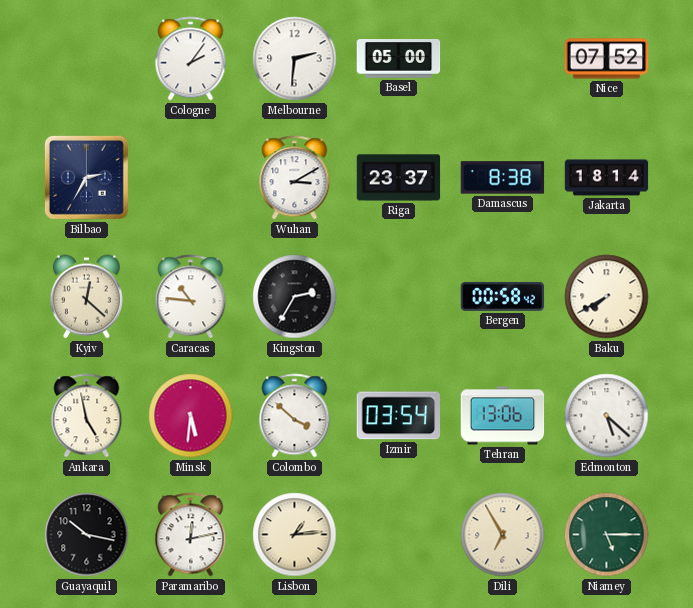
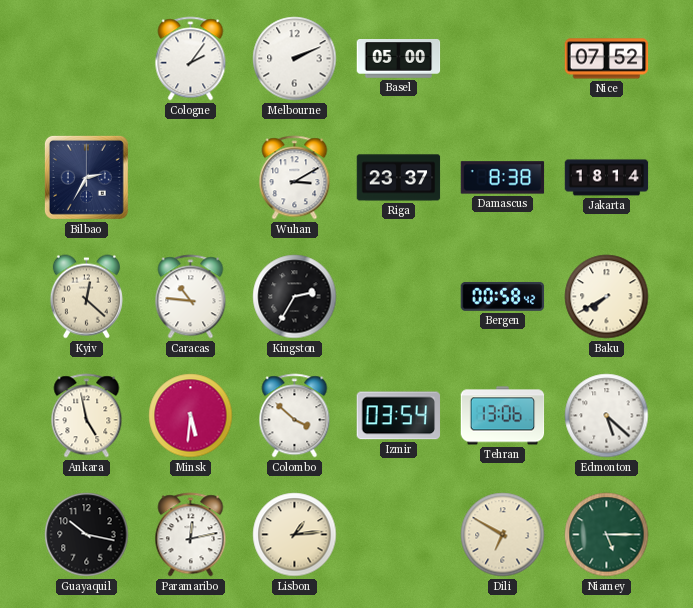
Melbourne: 2:31 -> 2:11 (295, 59)
Dili: 6:55 -> 6:50 (503, 535)
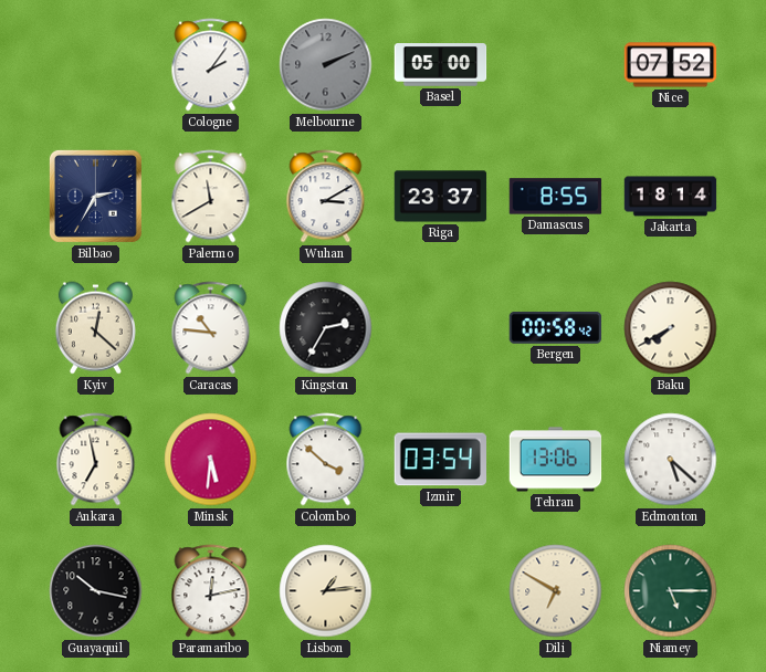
Melbourne dial: white -> grey (326, 65)
Palermo: none -> 11:40 (211, 197)
Damascus: 8:38 -> 8:55 (556, 197)
Ankara: 4:58 -> 6:58 (96, 460)
